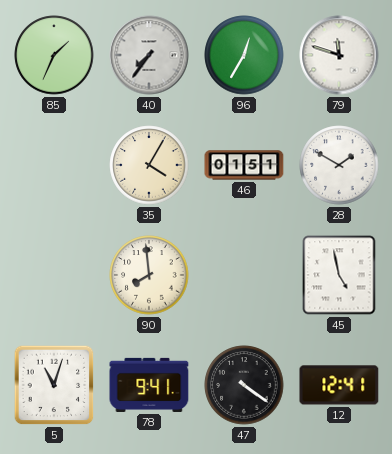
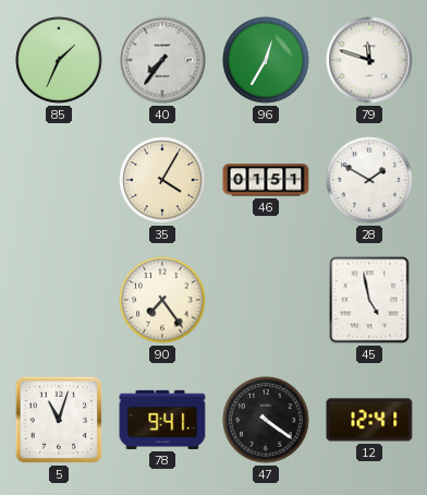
90: 7:59 -> 7:24 (162, 300)
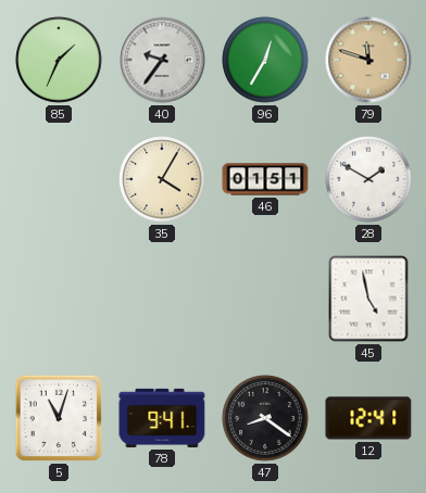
40: 7:36 -> 9:36 (162, 60)
79 dial: white -> champagne (368, 60)
90: 7:24 -> none (162, 300)
47: 4:21 -> 8:21 (265, 418)
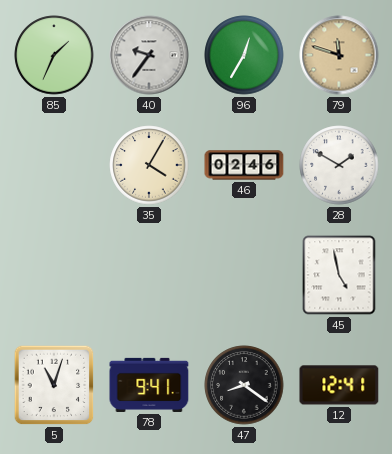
46: 01:51 -> 02:46 (244, 165)
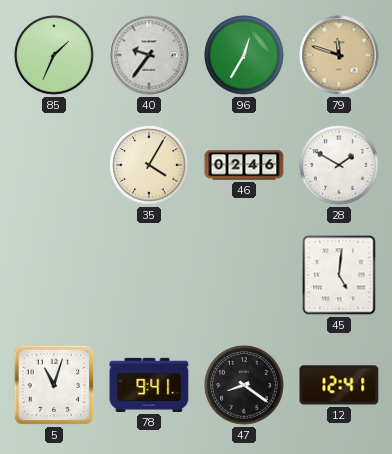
45: 4:58 -> 5:01 (339, 275)
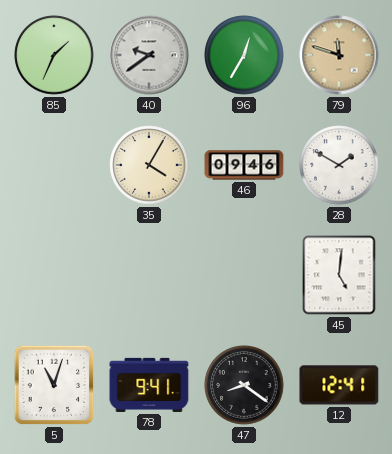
40: 9:36 -> 9:39 (149, 55)
46: 02:46 -> 09:46 (244, 165)
